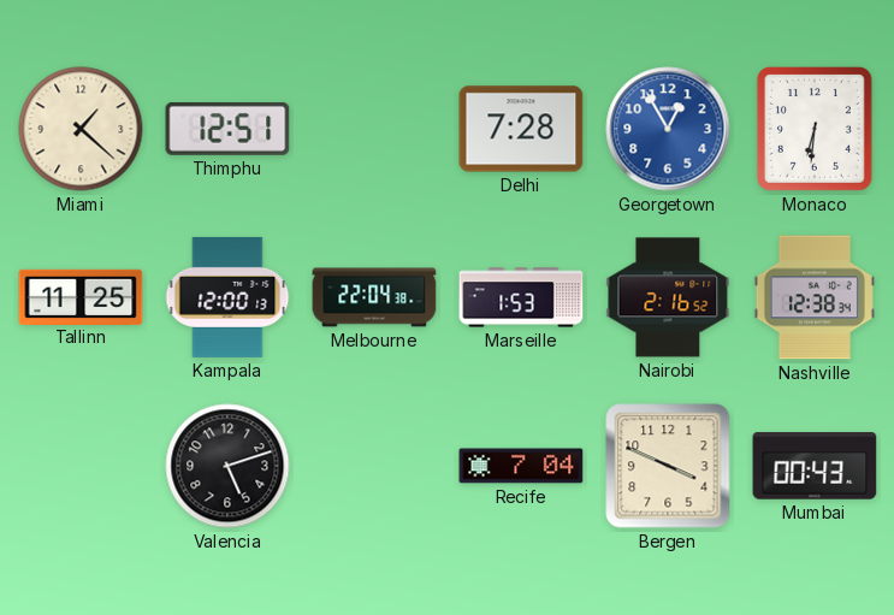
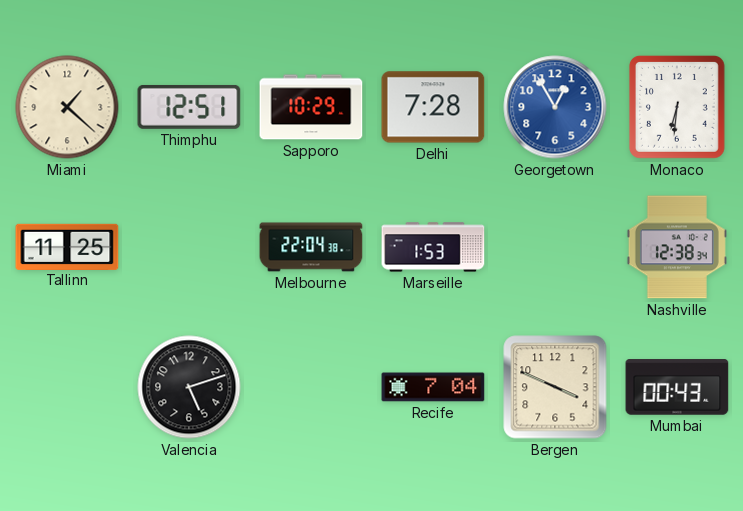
Sapporo: none -> 10:29 (311, 107)
Kampala: 12:00 -> none (227, 297)
Nairobi: 2:16 -> none (668, 297)
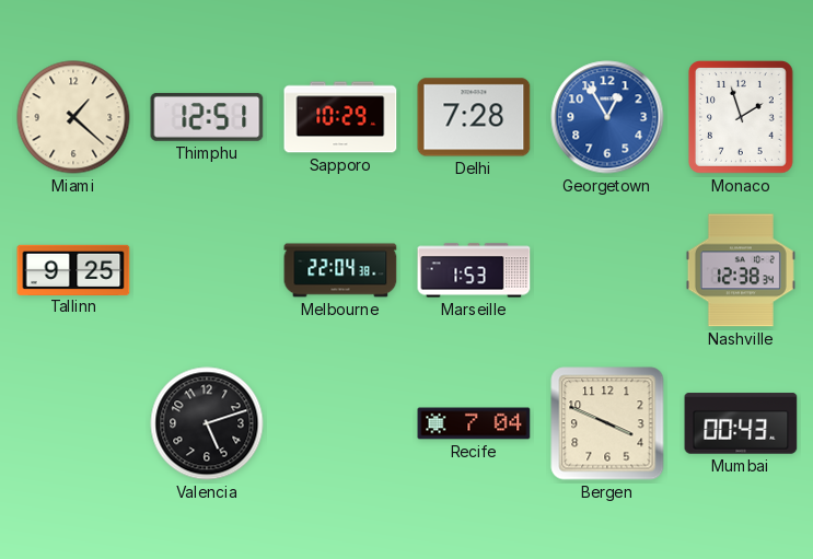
Monaco: 6:31 -> 1:57 (741, 117)
Tallinn: 11:25 -> 9:25 (73, 269)
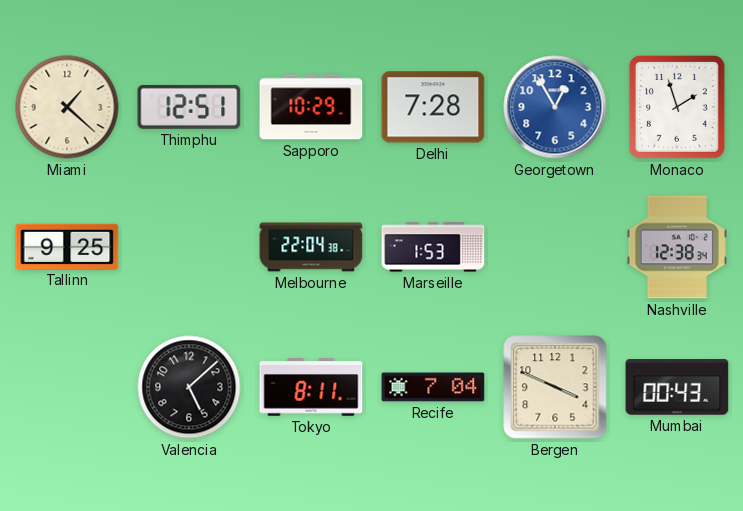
Valencia: 5:12 -> 5:08 (189, 387)
Tokyo: none -> 8:11 (311, 387)
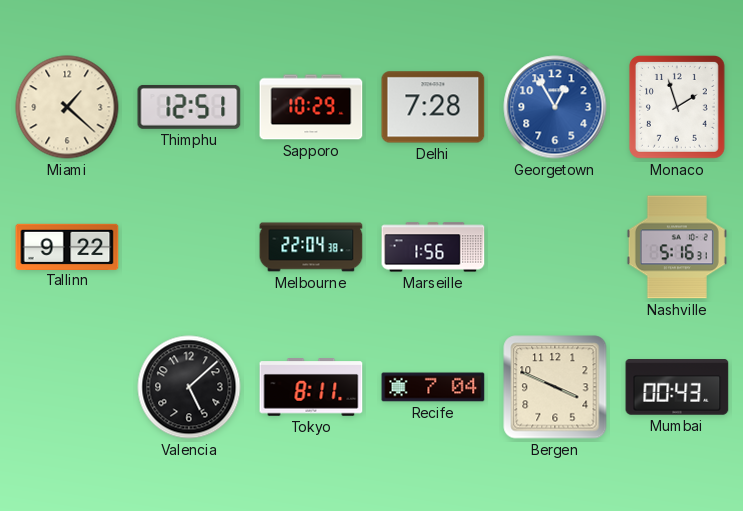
Tallinn: 9:25 -> 9:22 (67, 246)
Marseille: 1:53 -> 1:56 (433, 247)
Nashville: 12:38 -> 5:16 (677, 247)
